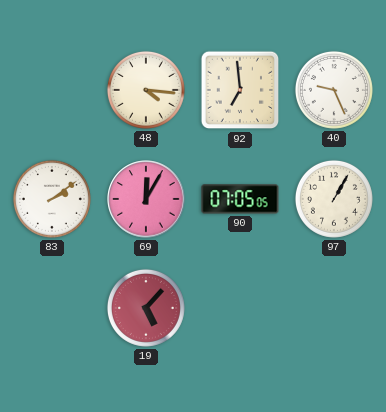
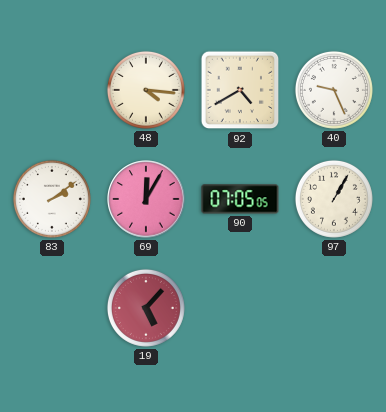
92: 6:59 -> 4:40 (240, 90)
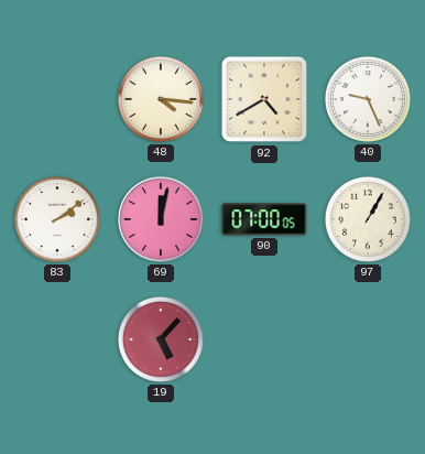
69: 12:05 -> 12:02 (161, 219)
90: 07:05 -> 07:00 (264, 219)
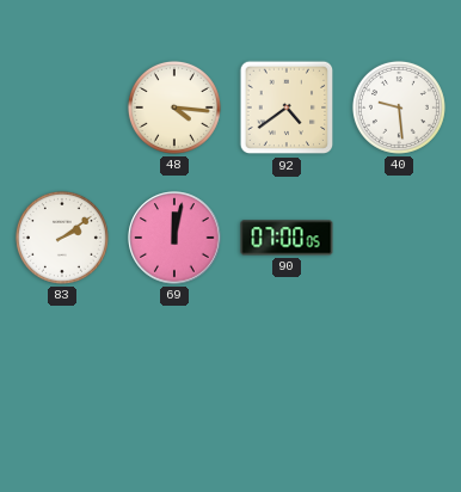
92: 4:40 -> 4:39 (287, 107)
40: 9:26 -> 9:29 (399, 107)
97: 1:05 -> none (368, 219)
19: 5:07 -> none (161, 339)
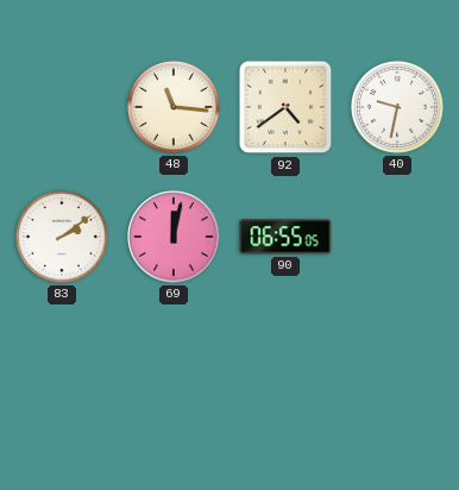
48: 4:16 -> 11:16 (174, 107)
40: 9:29 -> 9:32 (397, 107)
90: 07:00 -> 06:55 (285, 237)
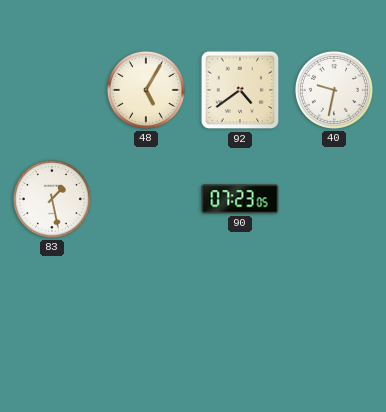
48: 11:16 -> 5:05 (146, 90)
83: 2:09 -> 1:28 (52, 199)
69: 12:02 -> none (174, 237)
90: 06:55 -> 07:23 (240, 199)
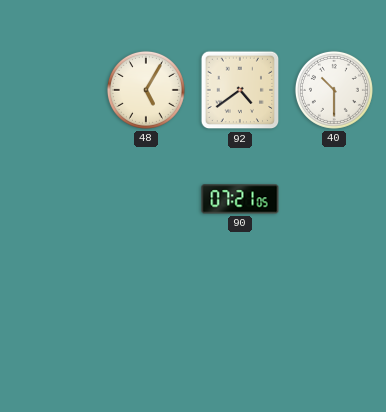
40: 9:32 -> 10:30 (334, 90)
83: 1:28 -> none (52, 199)
90: 07:23 -> 07:21 (240, 199)
